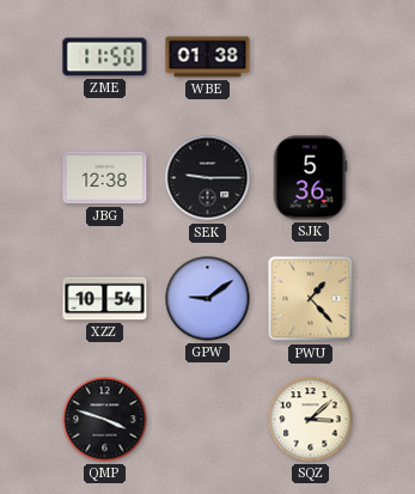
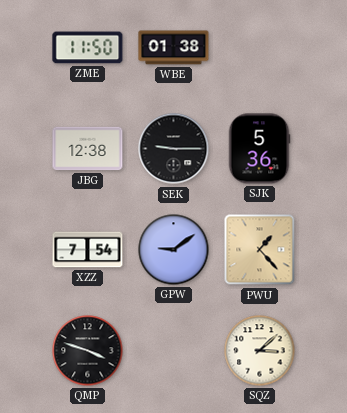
XZZ: 10:54 -> 7:54 (88, 250)
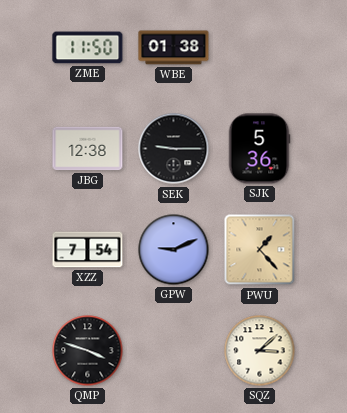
GPW: 9:09 -> 9:11 (174, 250)
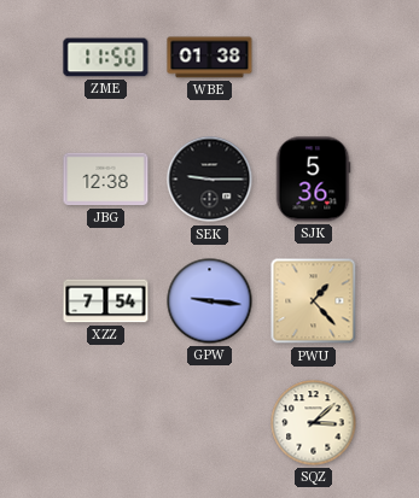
GPW: 9:11 -> 9:16 (210, 301)
QMP: 3:48 -> none (88, 351)
